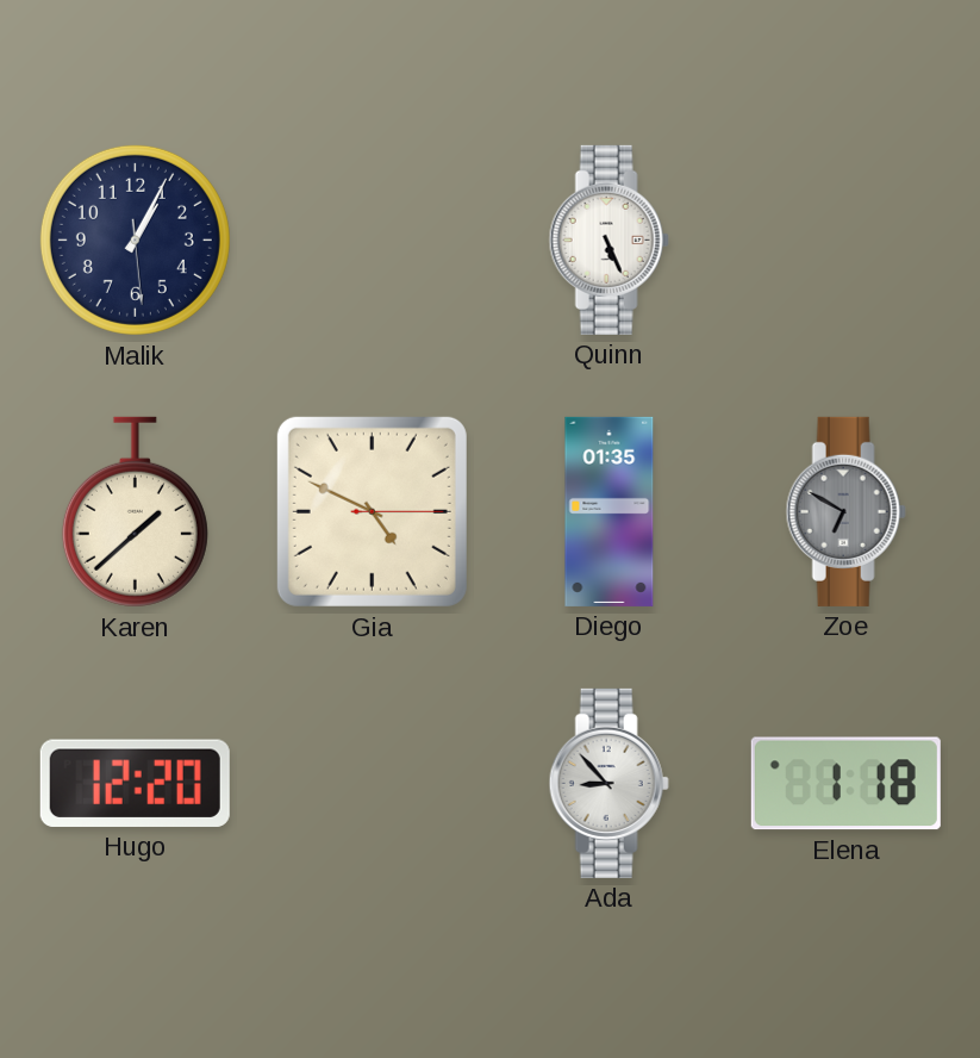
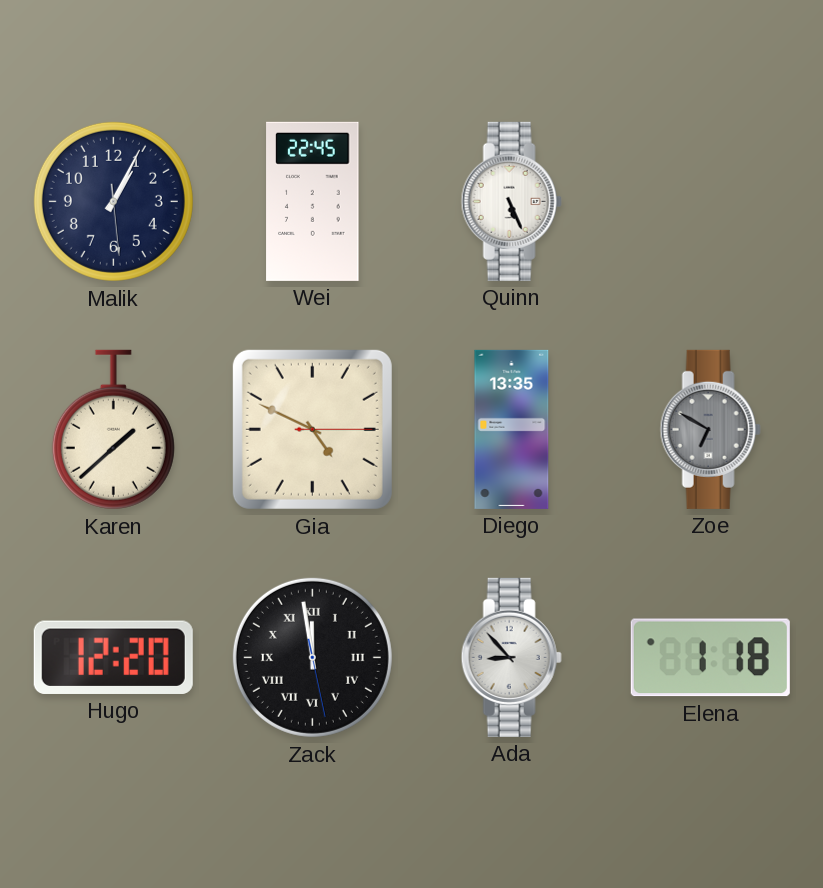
Wei: none -> 22:45 (313, 201)
Diego: 01:35 -> 13:35 (512, 429)
Zack: none -> 11:58 (312, 657)
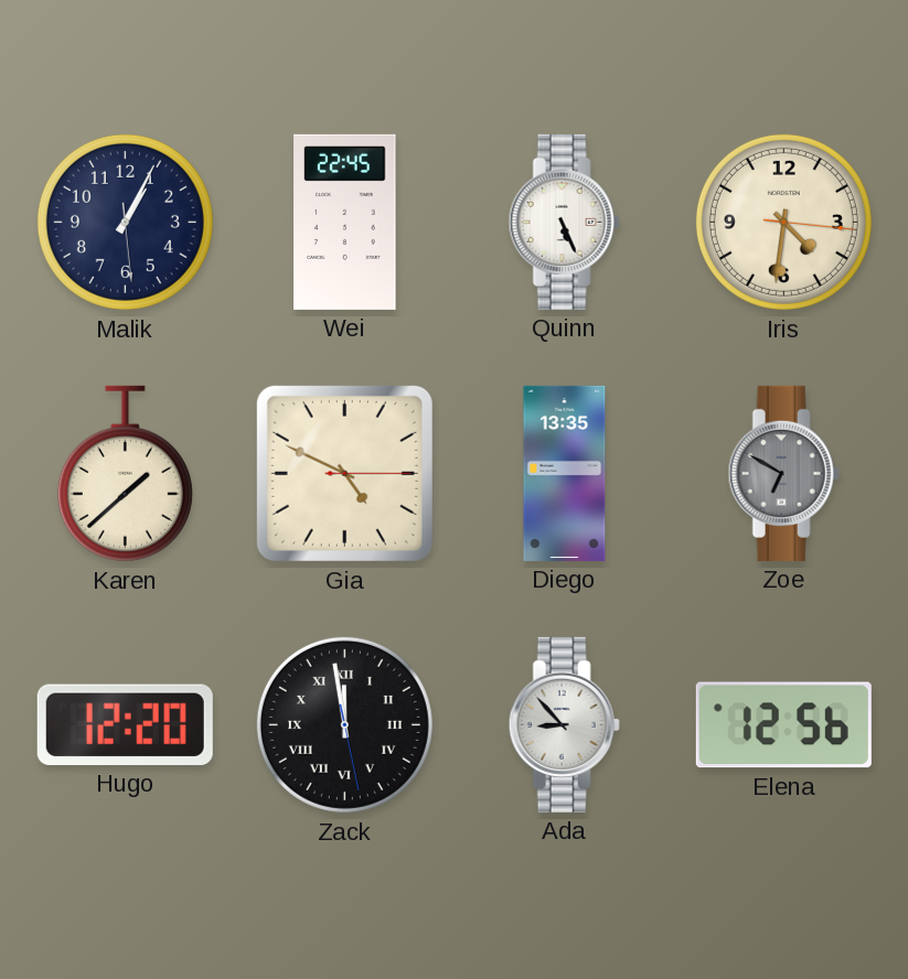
Iris: none -> 4:31 (783, 222)
Elena: 1:18 -> 12:56 (783, 725)
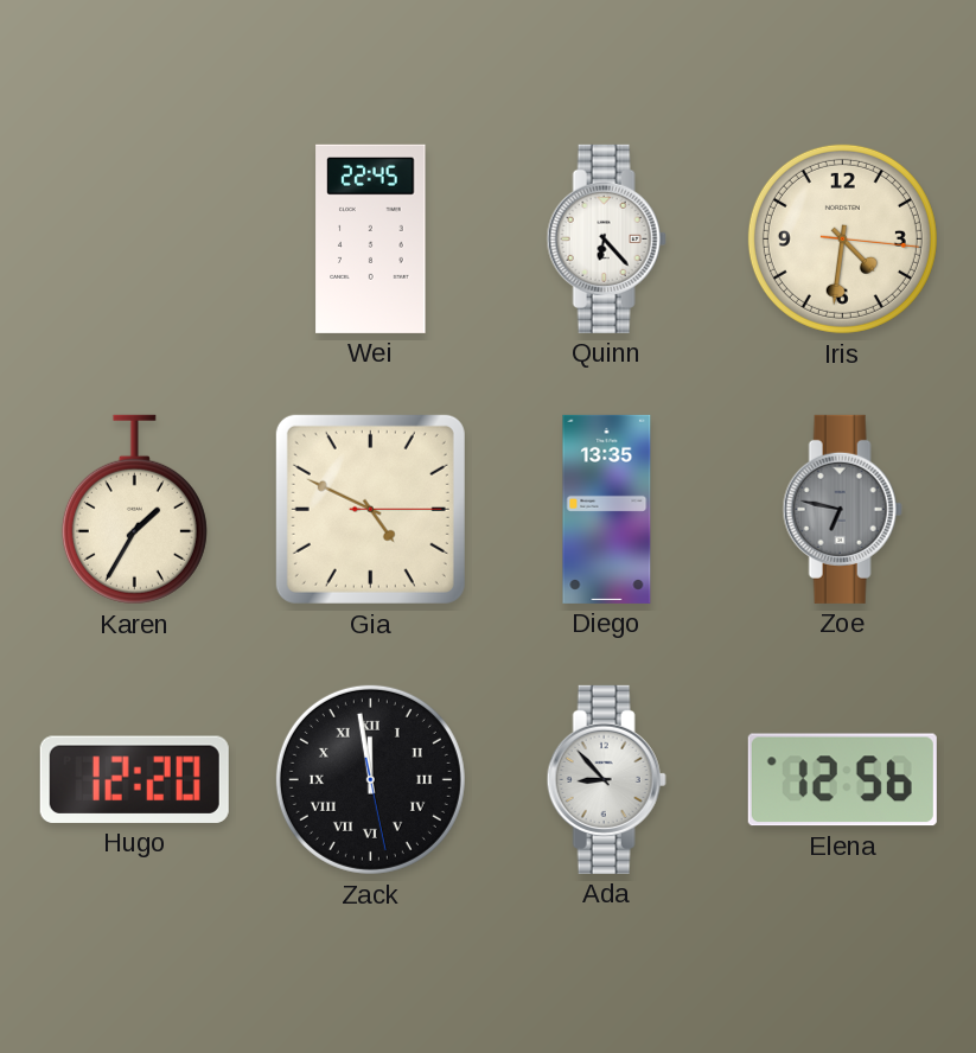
Malik: 1:04 -> none (125, 222)
Quinn: 5:26 -> 6:23 (606, 238)
Karen: 1:38 -> 1:35 (134, 510)
Zoe: 6:50 -> 6:47 (842, 509)
